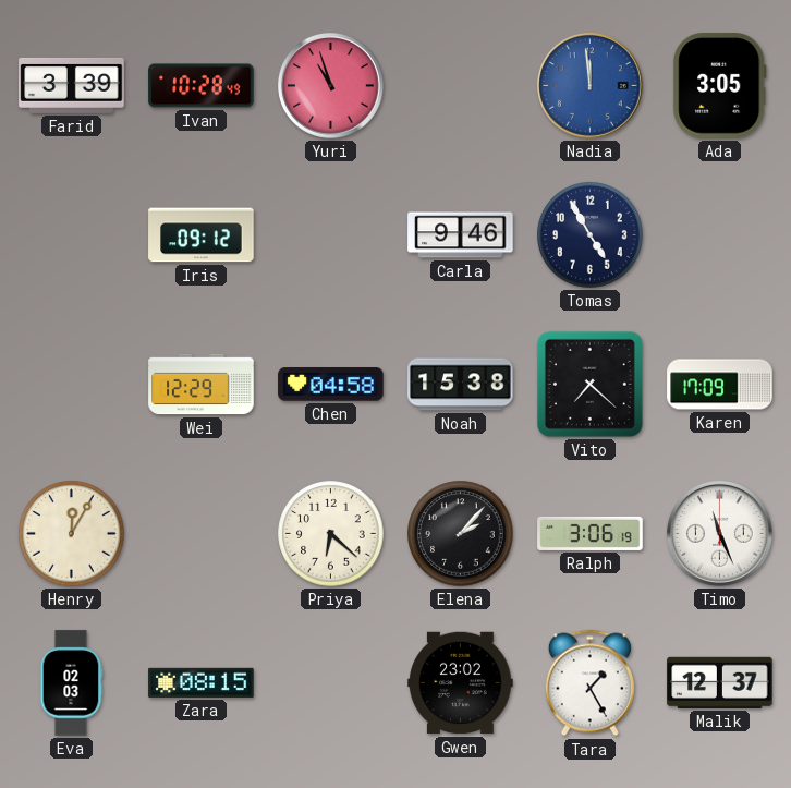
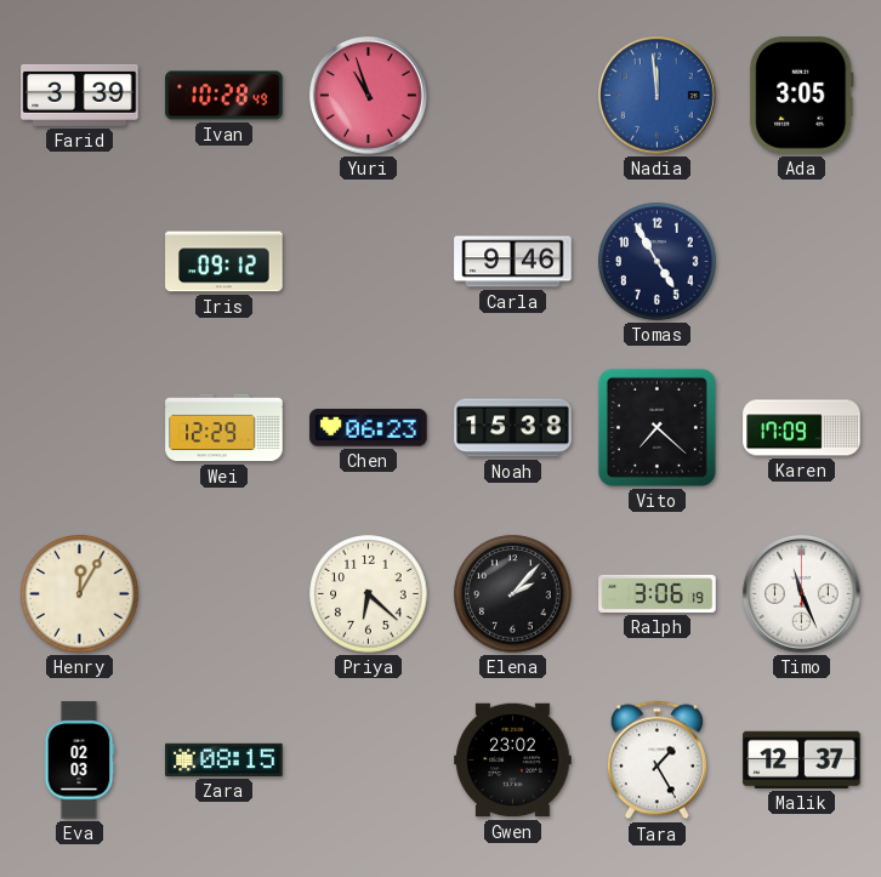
Chen: 04:58 -> 06:23 (369, 428)
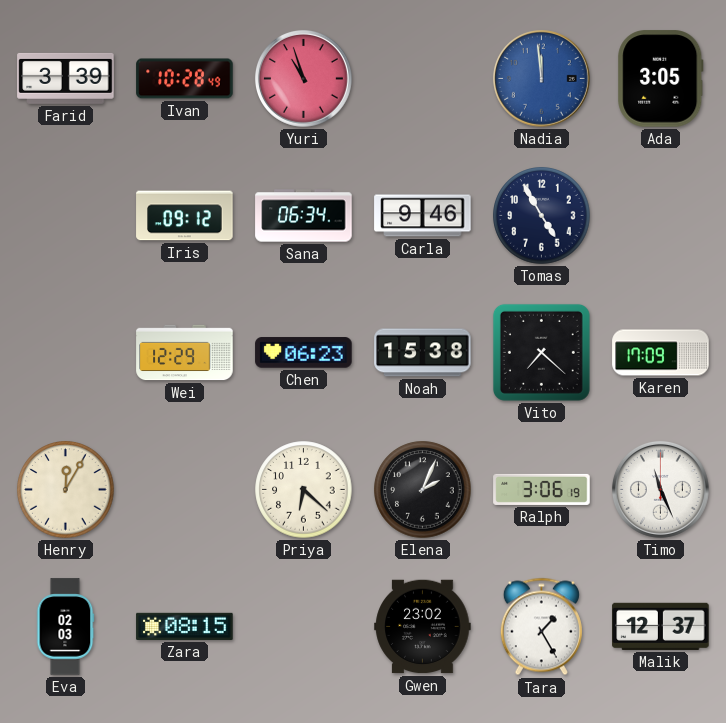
Sana: none -> 06:34 (304, 216)
Elena: 2:07 -> 2:04 (423, 490)
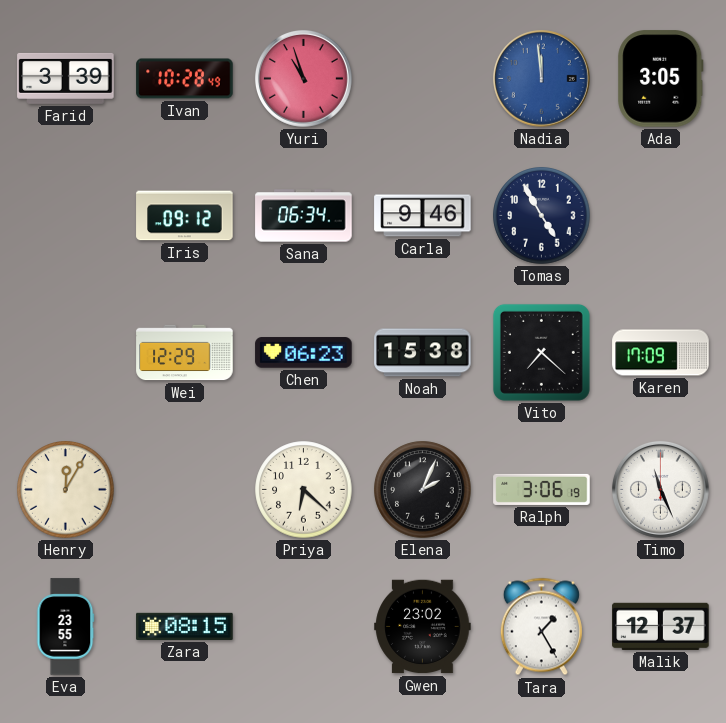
Eva: 02:03 -> 23:55 (65, 627)
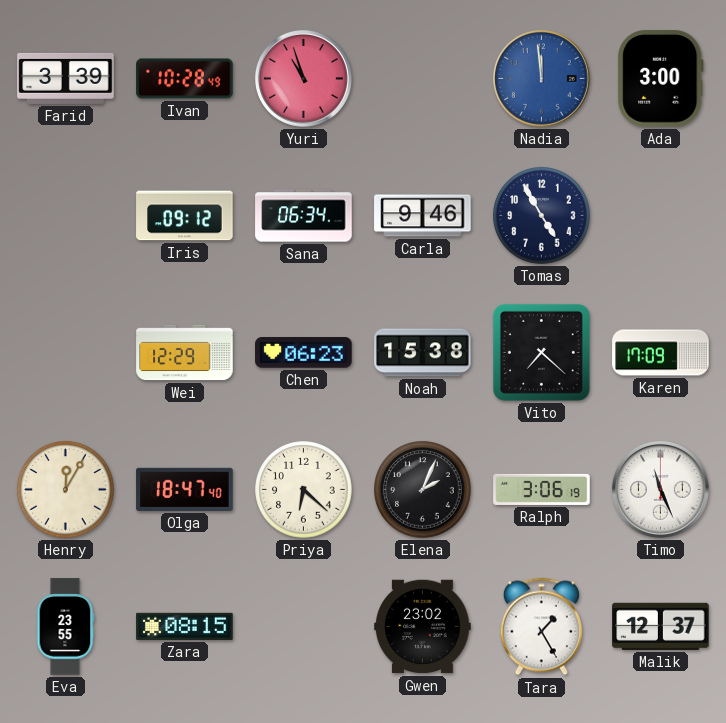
Ada: 3:05 -> 3:00 (661, 79)
Olga: none -> 18:47 (185, 489)
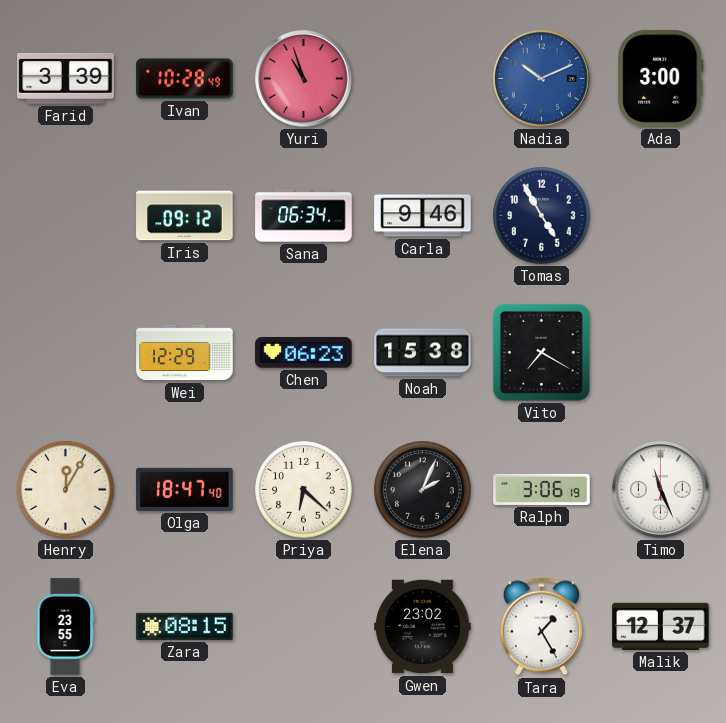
Nadia: 11:59 -> 10:11 (541, 78)
Vito: 7:22 -> 7:20 (541, 352)
Karen: 17:09 -> none (661, 353)
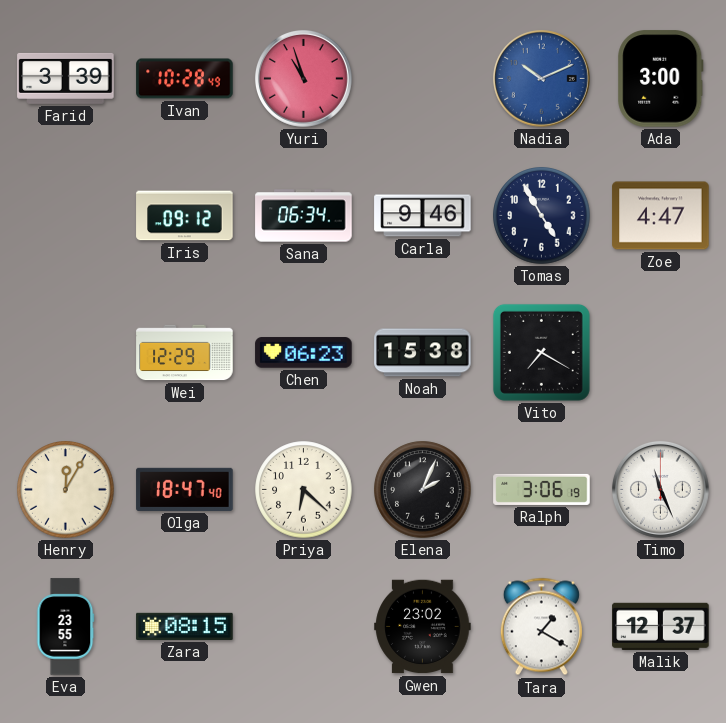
Zoe: none -> 4:47 (661, 216)
Tara: 1:25 -> 1:20 (541, 627)
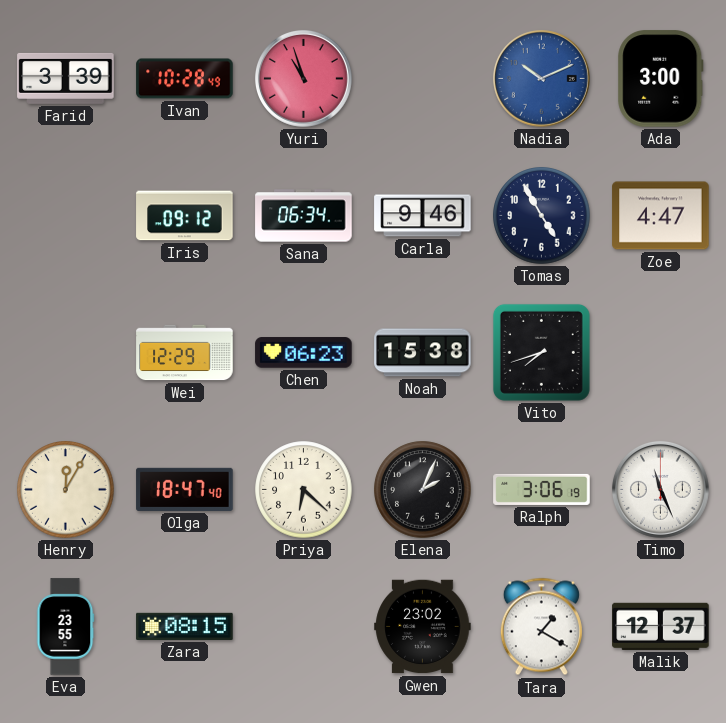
Vito: 7:20 -> 7:42 (541, 352)
